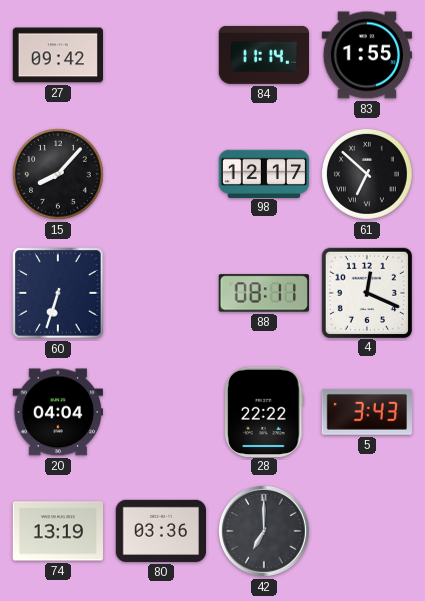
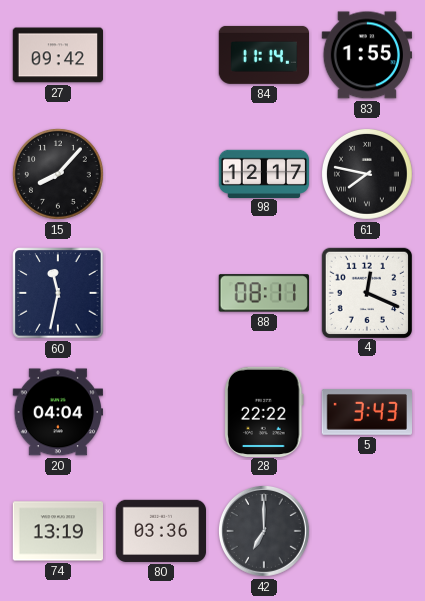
61: 6:52 -> 7:47 (368, 175)
60: 6:33 -> 11:32 (58, 293)
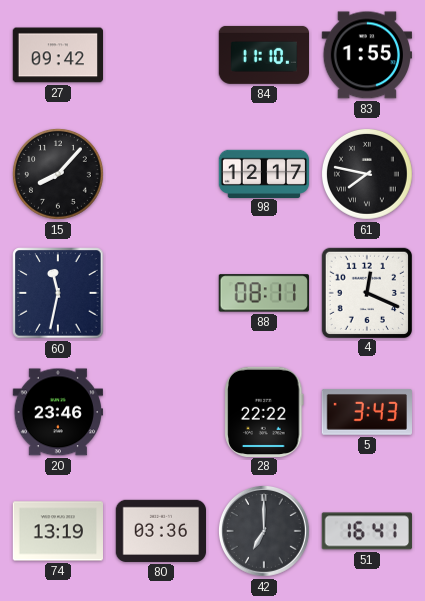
84: 11:14 -> 11:10 (263, 55)
20: 04:04 -> 23:46 (57, 412)
51: none -> 16:41 (367, 531)
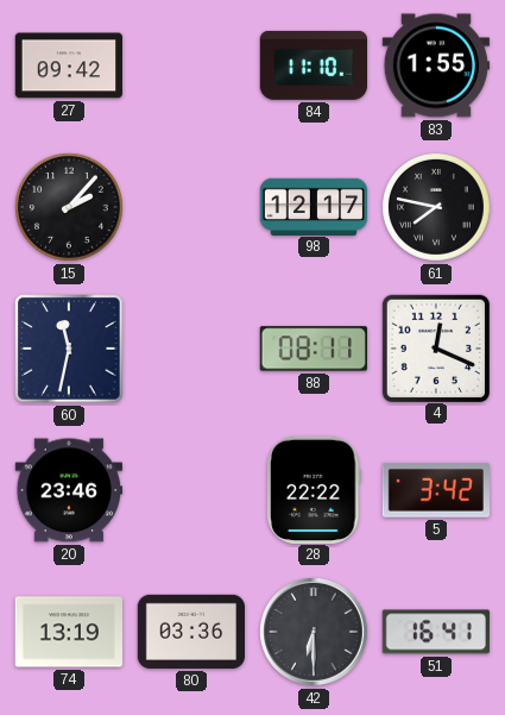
15: 8:07 -> 2:07 (70, 208)
5: 3:43 -> 3:42 (435, 490)
42: 7:00 -> 6:30 (314, 632)
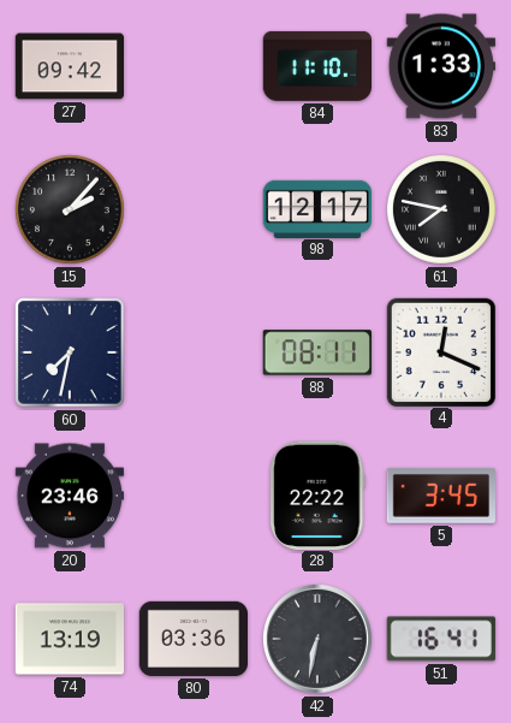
83: 1:55 -> 1:33 (440, 66)
60: 11:32 -> 7:32 (70, 352)
5: 3:42 -> 3:45 (440, 496)
42: 6:30 -> 6:32 (317, 639)
